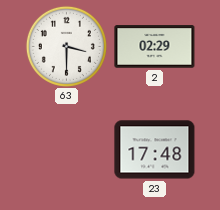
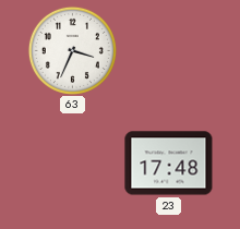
63: 3:30 -> 3:34 (72, 50)
2: 02:29 -> none (155, 47)
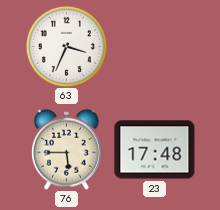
76: none -> 5:45 (66, 149)
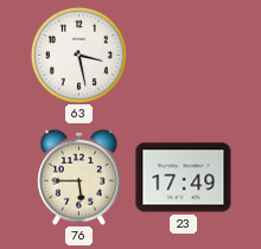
63: 3:34 -> 3:28 (78, 55)
23: 17:48 -> 17:49 (184, 178)
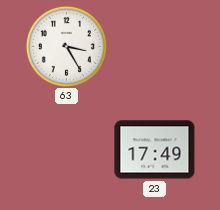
63: 3:28 -> 3:25 (66, 46)
76: 5:45 -> none (78, 177)
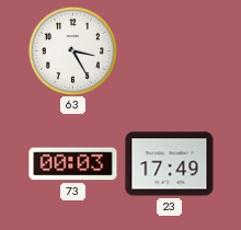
73: none -> 00:03 (73, 164)
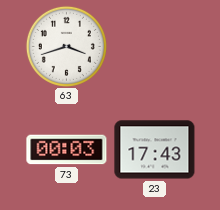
63: 3:25 -> 3:42 (66, 46)
23: 17:49 -> 17:43 (155, 150)
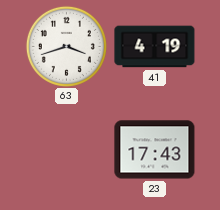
41: none -> 4:19 (155, 47)
73: 00:03 -> none (67, 150)
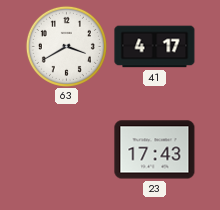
63: 3:42 -> 3:40 (66, 46)
41: 4:19 -> 4:17 (155, 47)
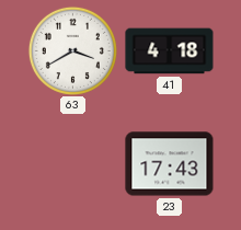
41: 4:17 -> 4:18 (170, 51)
